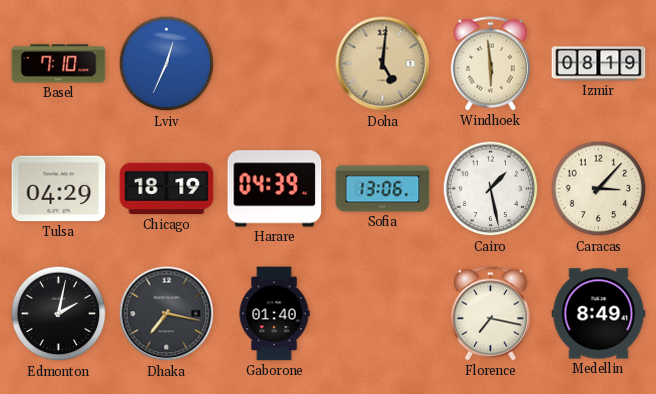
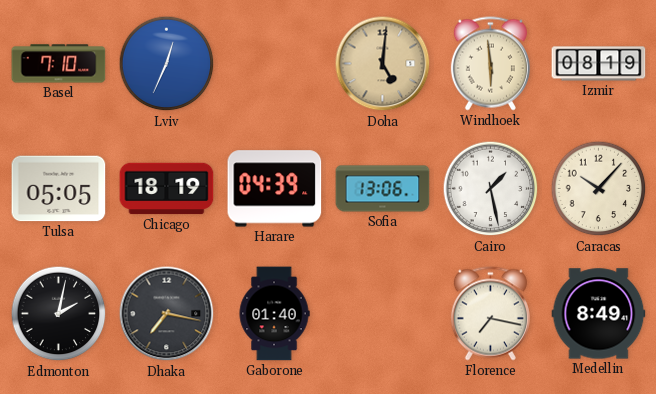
Tulsa: 04:29 -> 05:05 (59, 189)
Caracas: 3:07 -> 10:07 (599, 189)
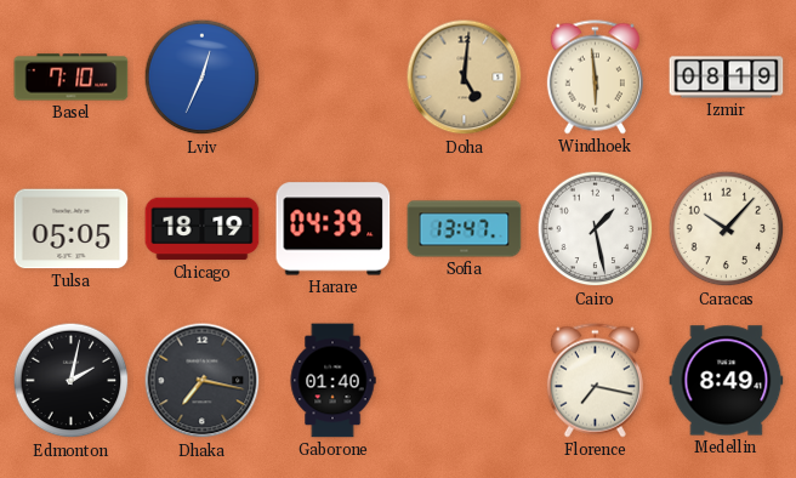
Sofia: 13:06 -> 13:47 (465, 229)
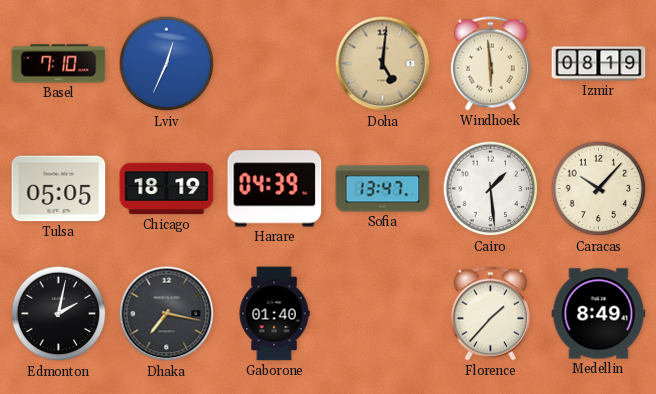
Cairo: 1:28 -> 1:29 (491, 189)
Florence: 7:17 -> 1:37 (490, 314)
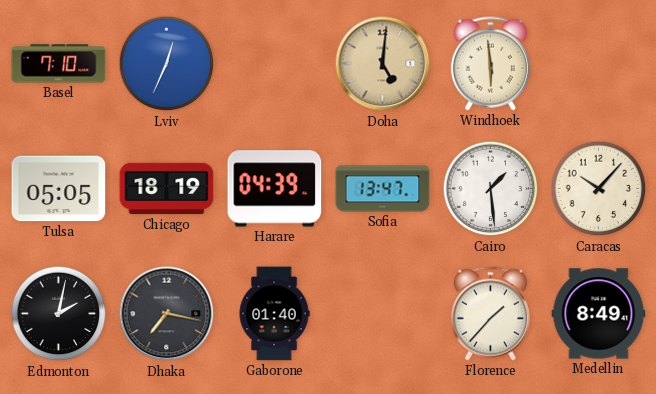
Izmir: 08:19 -> none (599, 64)
